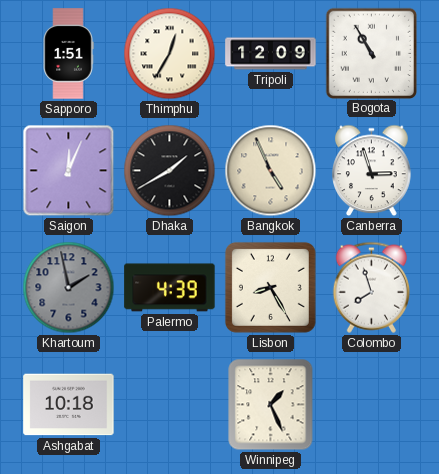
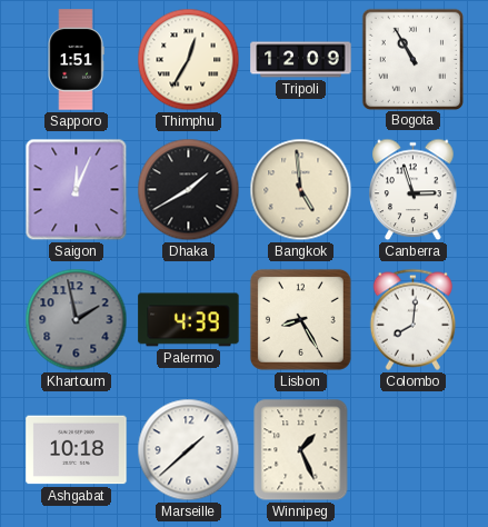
Bangkok: 4:56 -> 4:59 (301, 190)
Colombo: 7:57 -> 8:01 (412, 319)
Marseille: none -> 1:38 (189, 450)
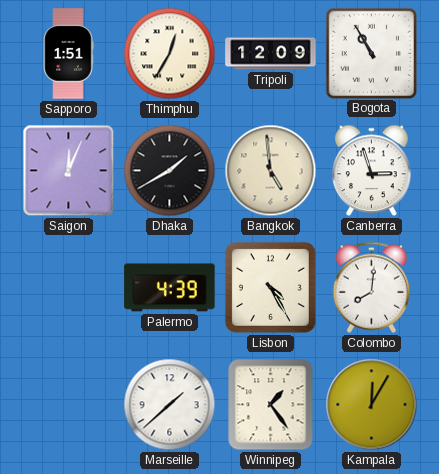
Khartoum: 1:58 -> none (77, 320)
Lisbon: 8:25 -> 4:25 (270, 287)
Ashgabat: 10:18 -> none (77, 450)
Winnipeg: 1:26 -> 1:24 (271, 405)
Kampala: none -> 12:05 (372, 405)
